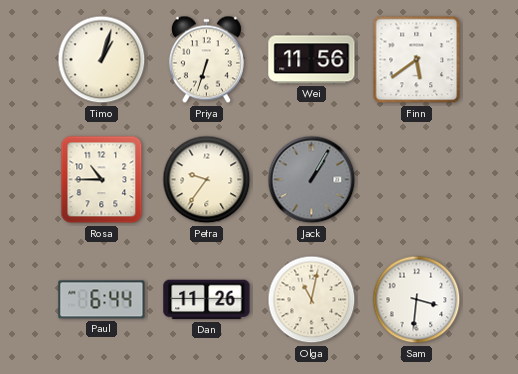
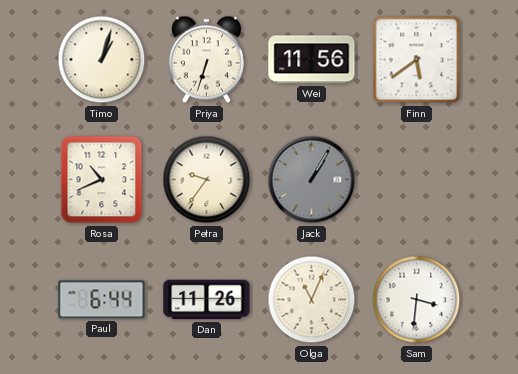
Rosa: 10:45 -> 10:41 (102, 180)
Olga: 11:02 -> 11:04 (312, 300)
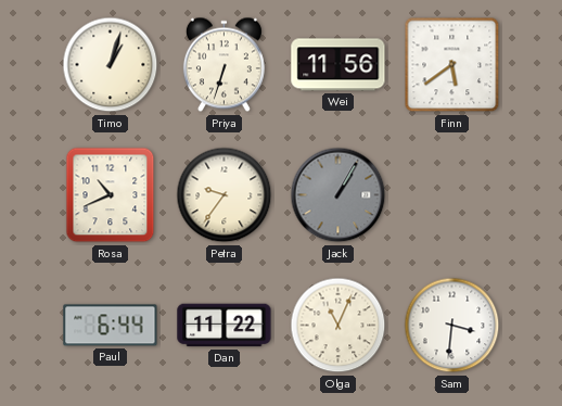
Dan: 11:26 -> 11:22 (225, 326)
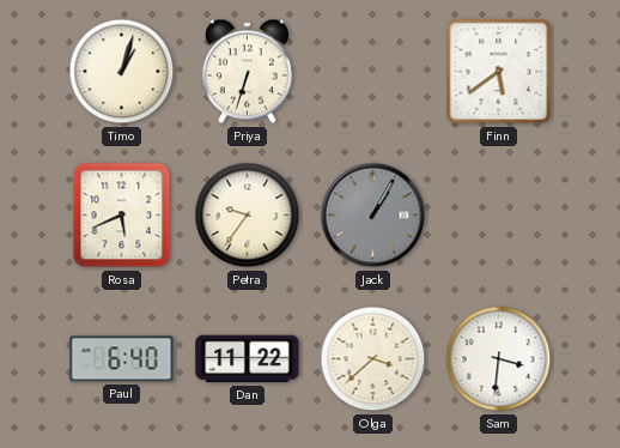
Wei: 11:56 -> none (339, 65)
Rosa: 10:41 -> 5:41 (122, 216)
Paul: 6:44 -> 6:40 (122, 359)
Olga: 11:04 -> 3:38 (373, 359)
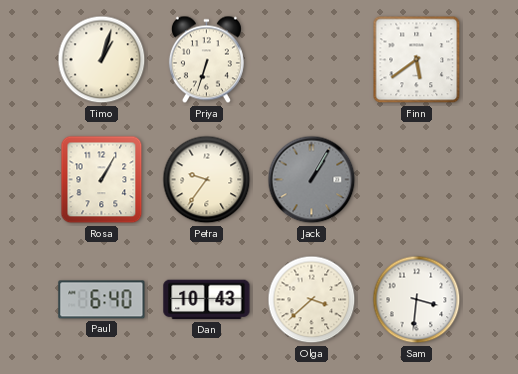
Rosa: 5:41 -> 1:05 (102, 180)
Dan: 11:22 -> 10:43 (207, 300)
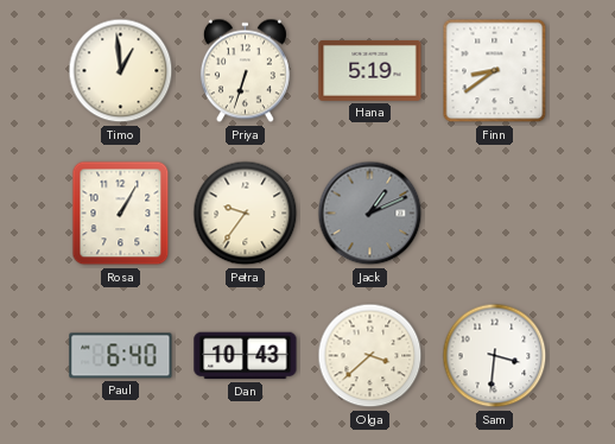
Timo: 1:03 -> 12:59 (121, 71)
Hana: none -> 5:19 (370, 70)
Finn: 5:39 -> 8:39 (495, 71)
Jack: 1:05 -> 1:11 (370, 214)
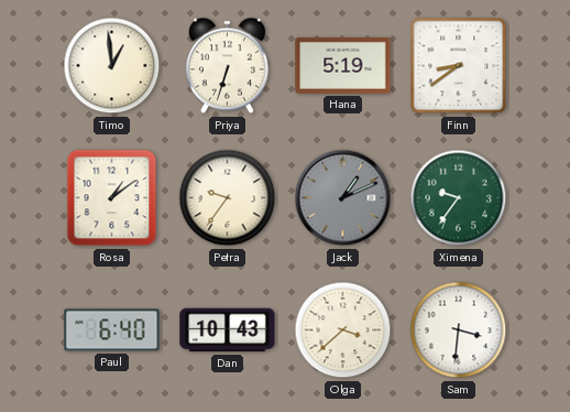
Rosa: 1:05 -> 1:09 (112, 198)
Ximena: none -> 9:36 (459, 198)
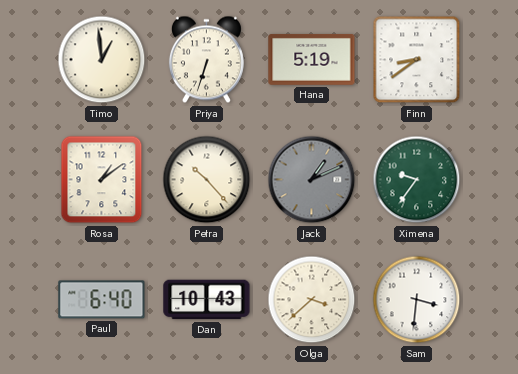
Petra: 9:36 -> 10:23 (207, 180)
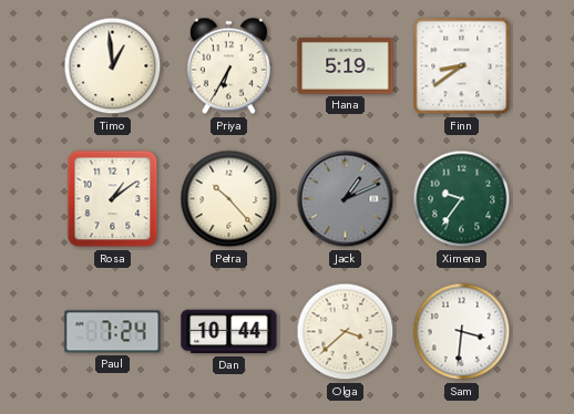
Priya: 6:33 -> 6:35 (228, 66)
Paul: 6:40 -> 7:24 (113, 332)
Dan: 10:43 -> 10:44 (229, 332)
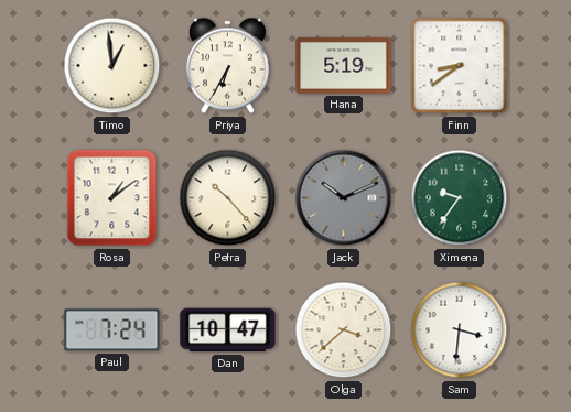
Jack: 1:11 -> 10:11 (344, 198)
Dan: 10:44 -> 10:47 (228, 330)
